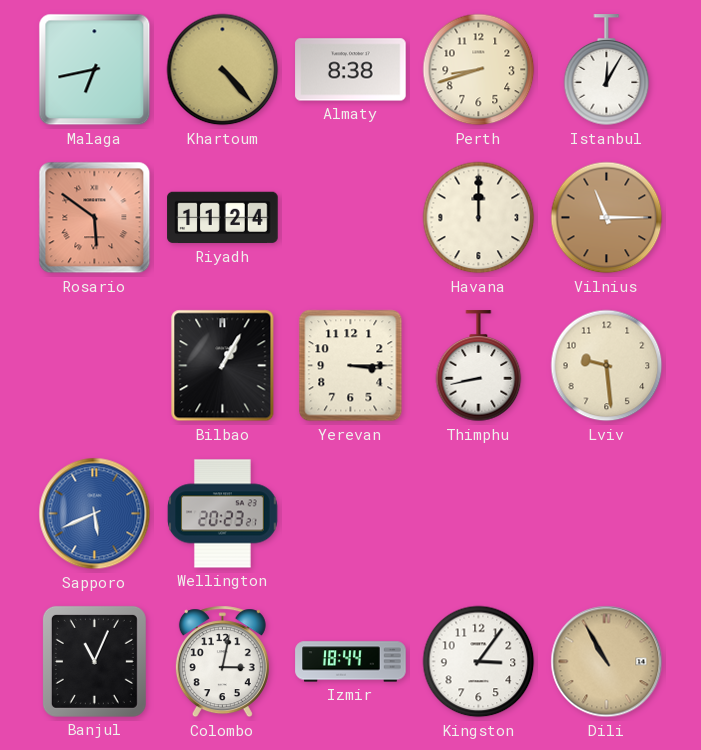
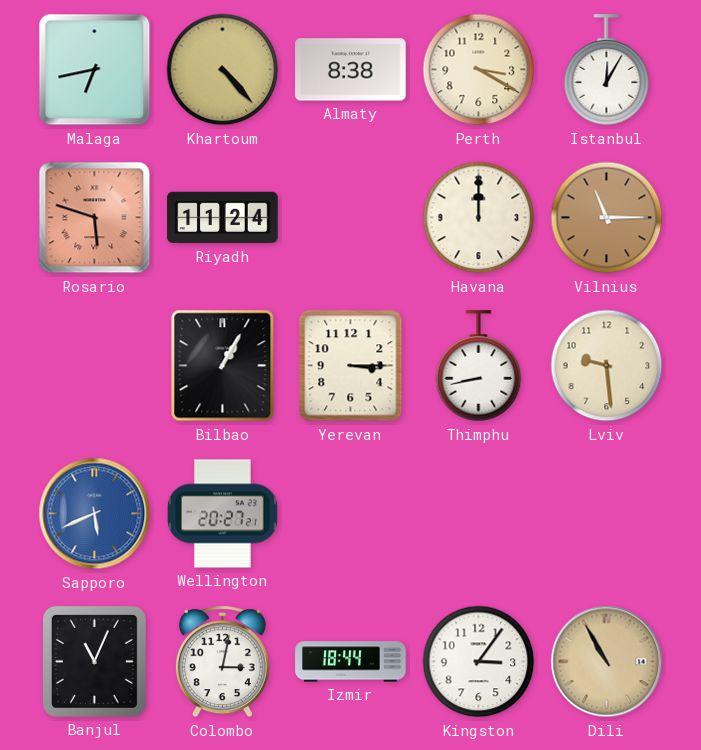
Perth: 8:42 -> 3:20 (479, 70)
Rosario: 5:51 -> 5:48 (95, 218)
Wellington: 20:23 -> 20:27 (223, 514)
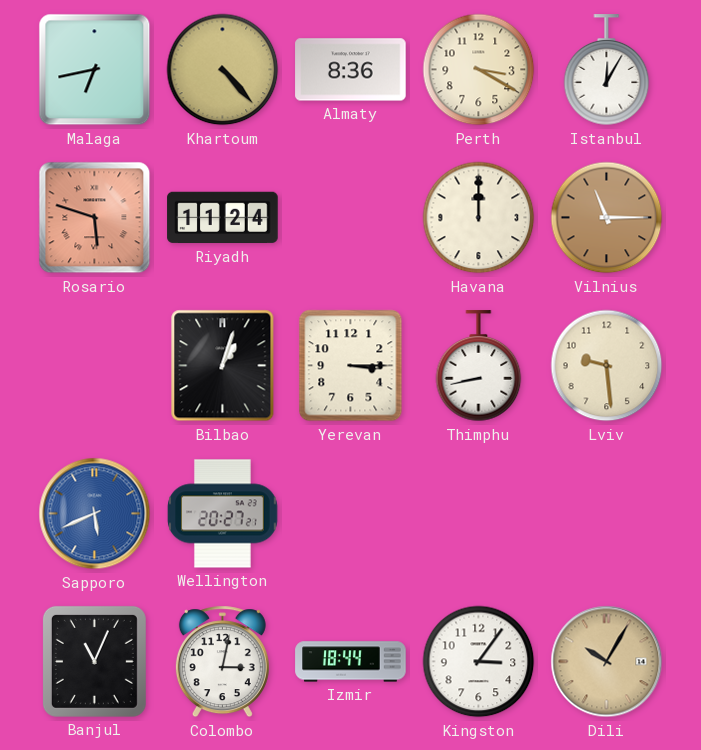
Almaty: 8:38 -> 8:36 (351, 70)
Bilbao: 1:05 -> 1:03 (223, 366)
Dili: 10:55 -> 10:05 (607, 662)
